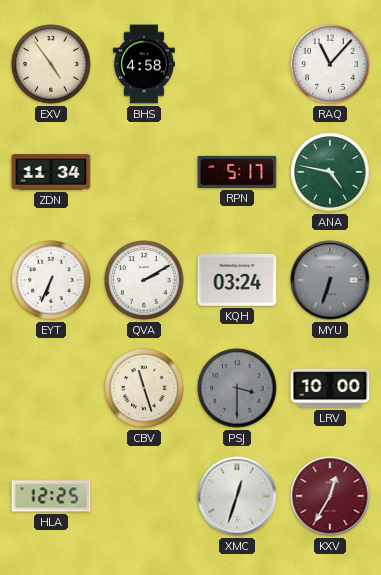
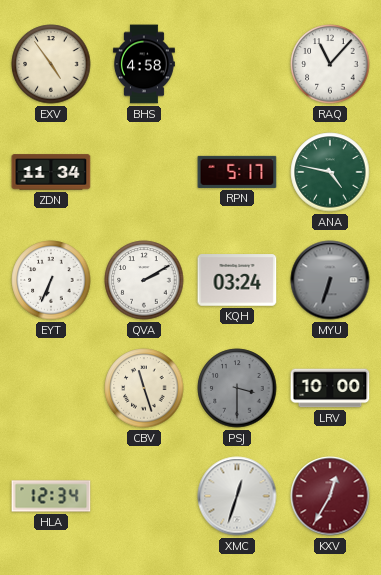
HLA: 12:25 -> 12:34 (51, 496)
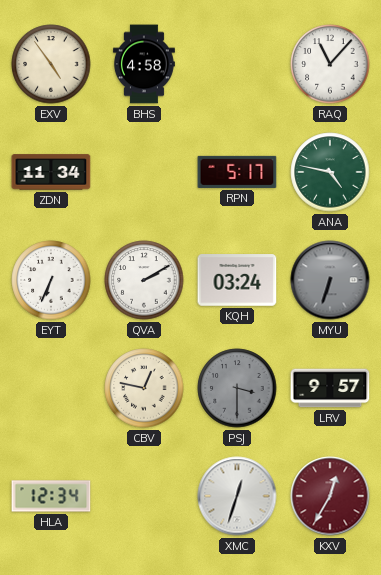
CBV: 11:27 -> 12:47 (144, 388)
LRV: 10:00 -> 9:57 (330, 388)
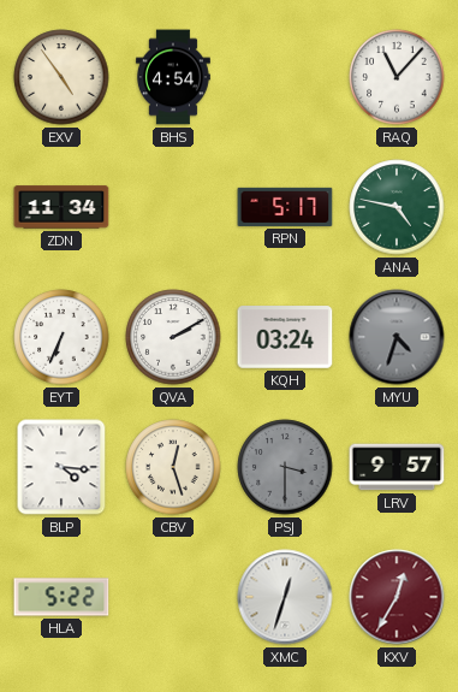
BHS: 4:58 -> 4:54 (173, 77)
MYU: 6:33 -> 4:33 (397, 337)
BLP: none -> 4:16 (61, 467)
CBV: 12:47 -> 12:27 (173, 467)
HLA: 12:34 -> 5:22 (61, 597)
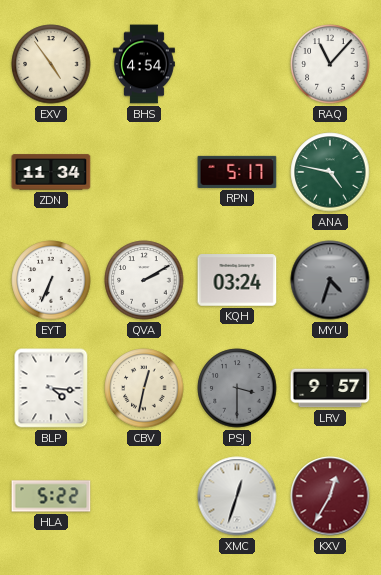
CBV: 12:27 -> 12:32 (144, 388)
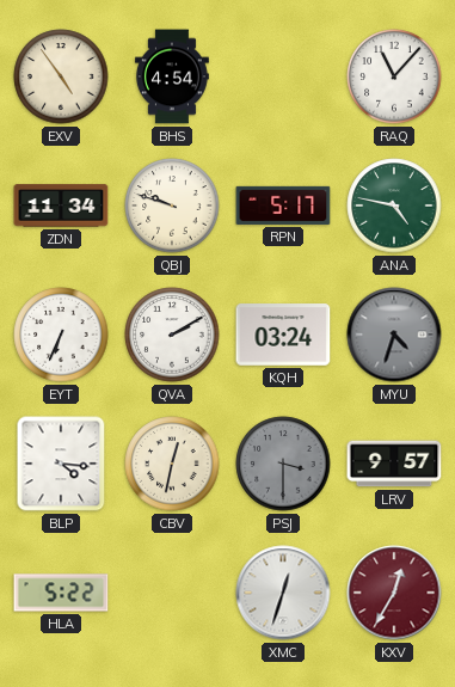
QBJ: none -> 9:48 (172, 206)
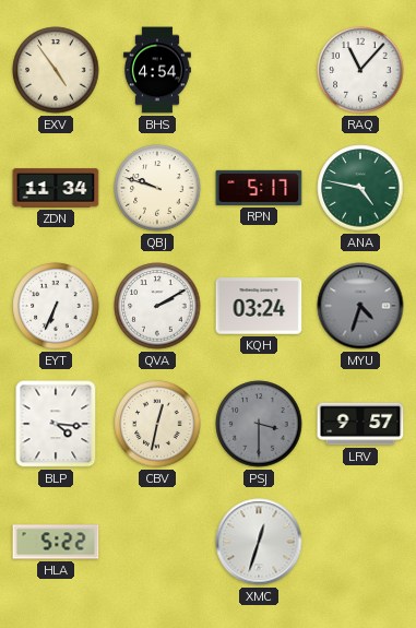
KXV: 12:35 -> none (394, 593)
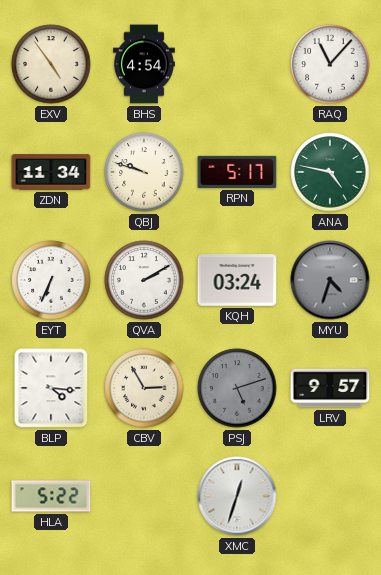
CBV: 12:32 -> 2:55 (144, 388)
PSJ: 3:30 -> 5:12 (237, 388)
